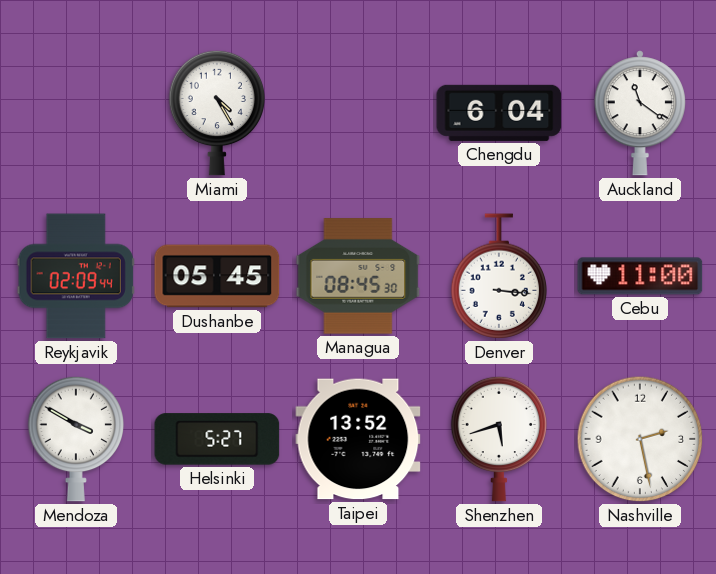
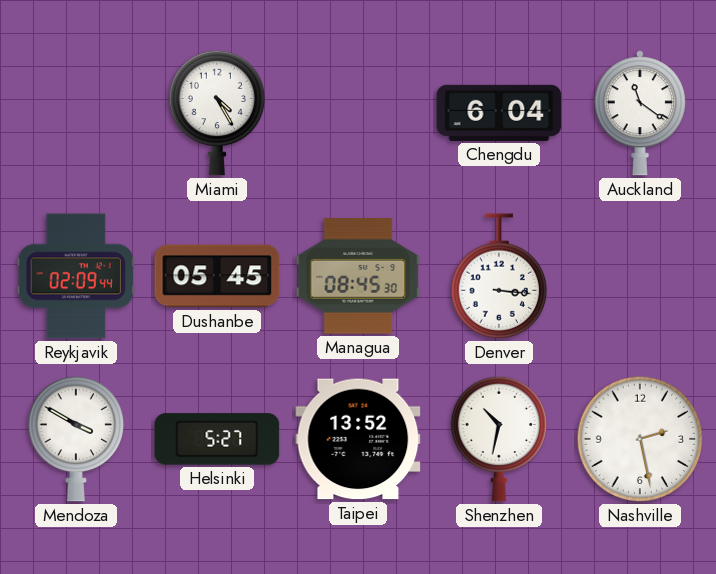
Cebu: 11:00 -> none (640, 276)
Shenzhen: 5:42 -> 10:32 (499, 439)
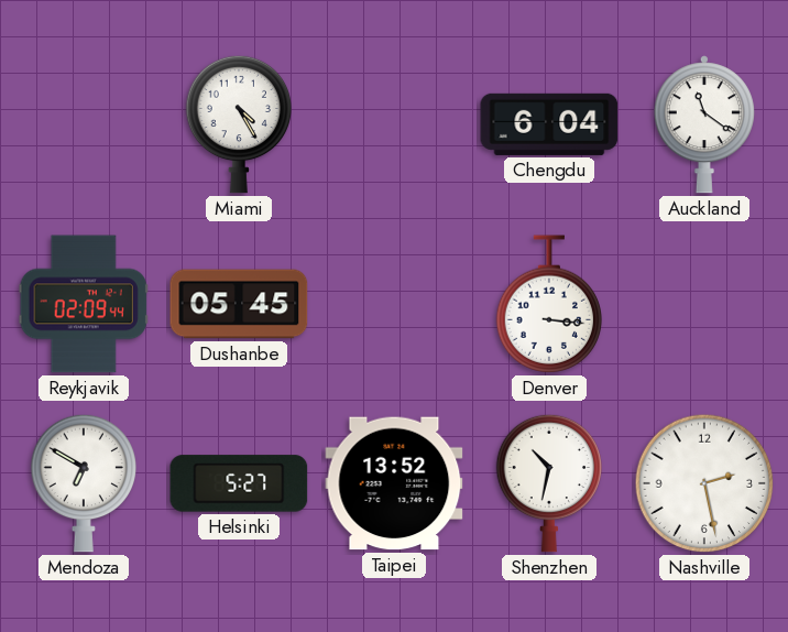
Managua: 08:45 -> none (358, 276)
Mendoza: 3:50 -> 6:50 (84, 483)
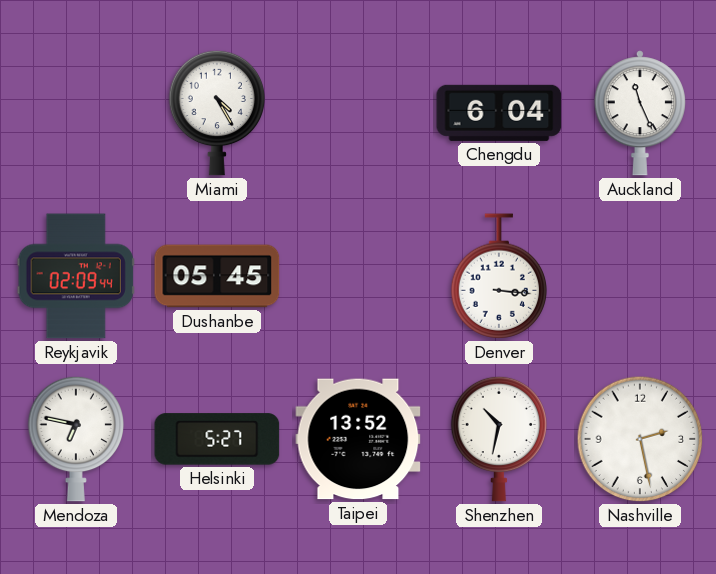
Auckland: 11:21 -> 11:26 (640, 113)
Mendoza: 6:50 -> 6:47 (76, 439)
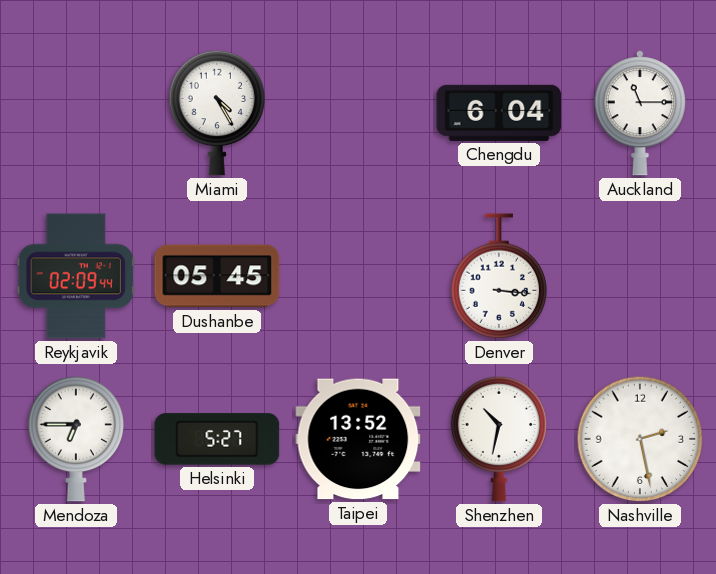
Auckland: 11:26 -> 11:15 (640, 113)
Mendoza: 6:47 -> 6:45 (76, 439)
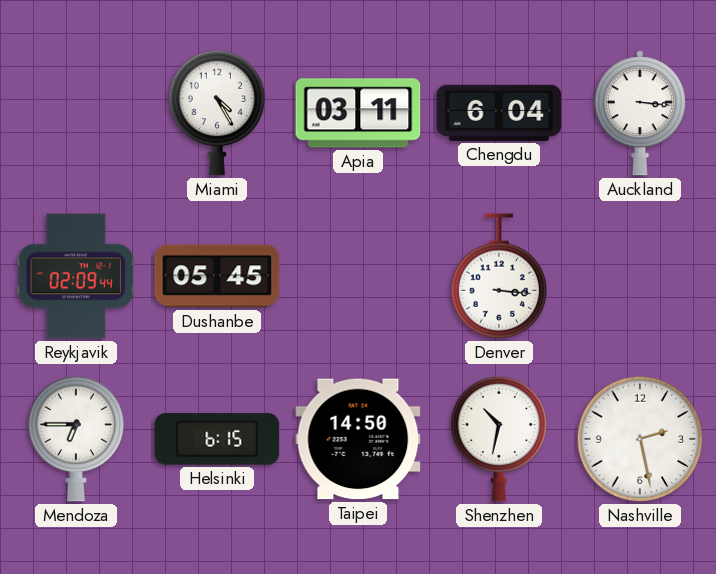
Apia: none -> 03:11 (358, 113)
Auckland: 11:15 -> 3:16 (640, 113)
Helsinki: 5:27 -> 6:15 (217, 439)
Taipei: 13:52 -> 14:50 (358, 439)
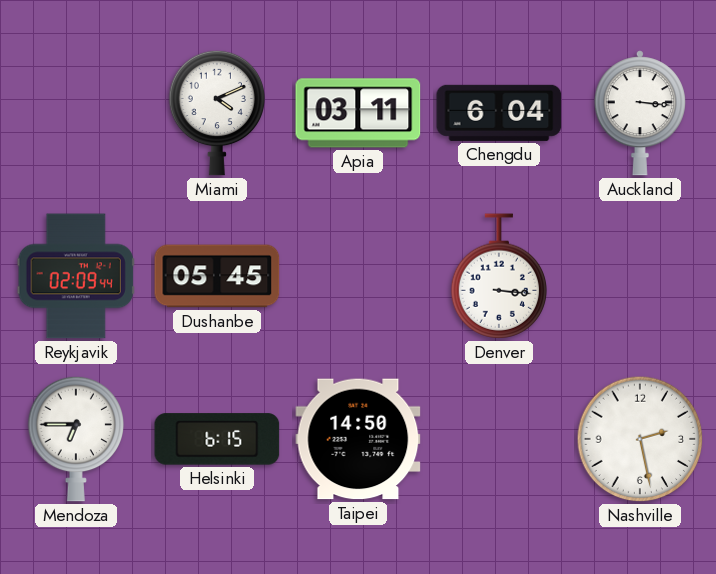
Miami: 4:25 -> 4:11 (217, 113)
Shenzhen: 10:32 -> none (499, 439)
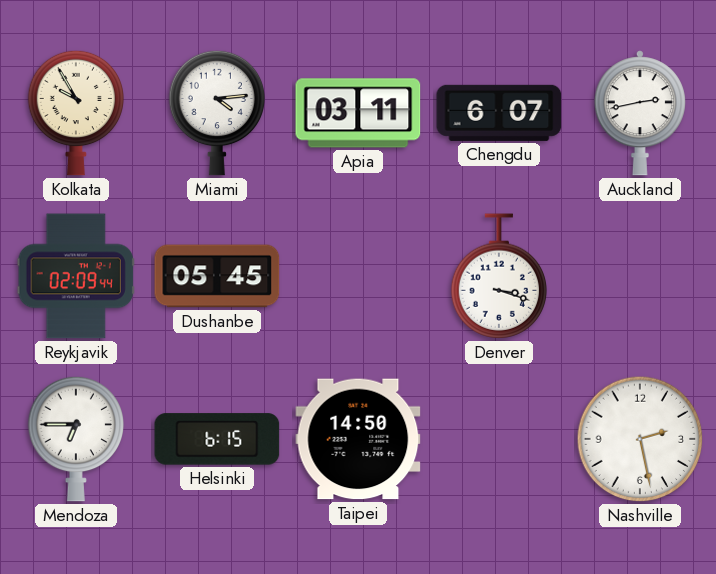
Kolkata: none -> 9:55 (76, 113)
Miami: 4:11 -> 4:14 (217, 113)
Chengdu: 6:04 -> 6:07 (499, 113)
Auckland: 3:16 -> 2:43 (640, 113)
Denver: 3:16 -> 3:18 (499, 276)
